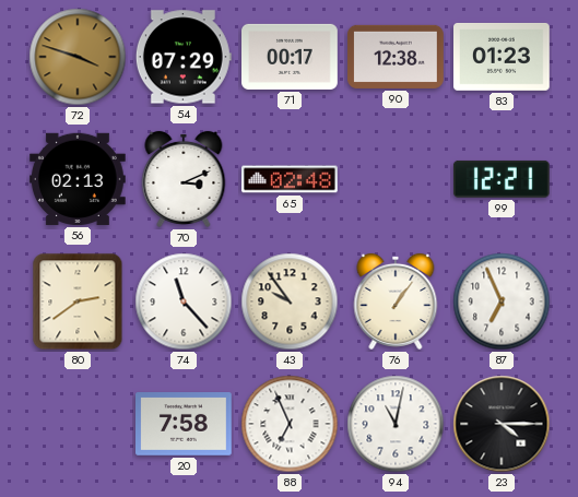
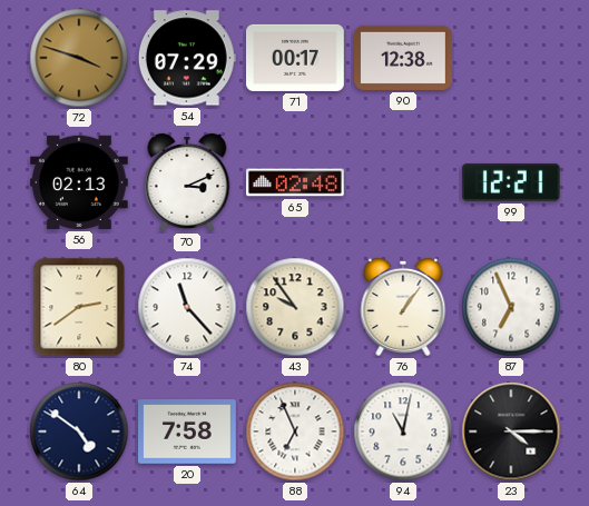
83: 01:23 -> none (503, 57)
64: none -> 4:51 (79, 431)
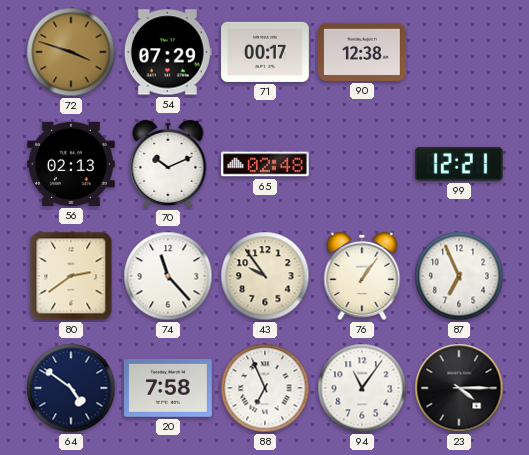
70: 3:11 -> 10:11 (168, 164)
94: 11:02 -> 11:06 (362, 388)
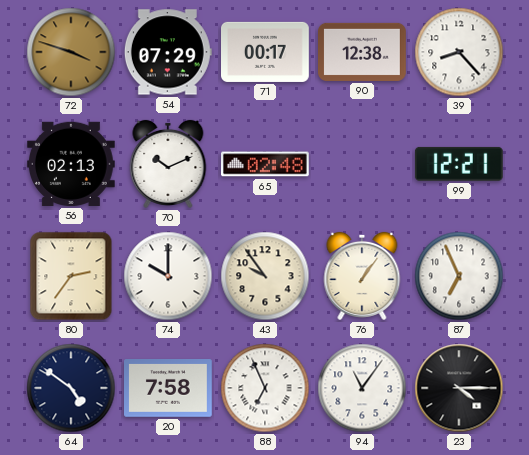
39: none -> 8:23 (459, 52)
80: 2:39 -> 2:36 (71, 276)
74: 11:23 -> 10:00 (168, 276)
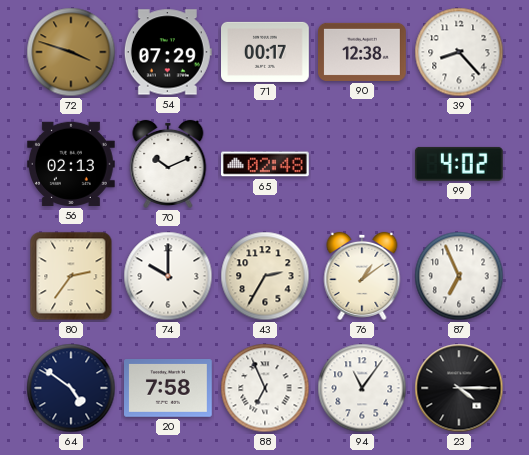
99: 12:21 -> 4:02 (459, 164)
43: 9:54 -> 2:35 (265, 276)
76: 1:06 -> 1:09 (362, 276)
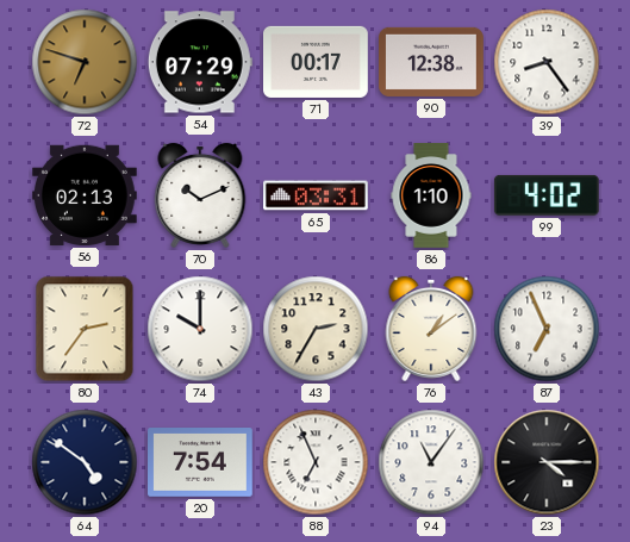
72: 3:48 -> 6:48 (85, 62)
39: 8:23 -> 8:24 (547, 62)
65: 02:48 -> 03:31 (317, 195)
86: none -> 1:10 (431, 195)
20: 7:58 -> 7:54 (201, 463)
